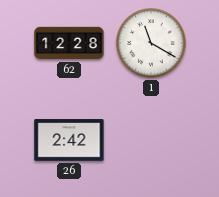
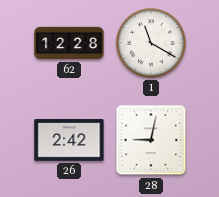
28: none -> 9:02 (151, 140)
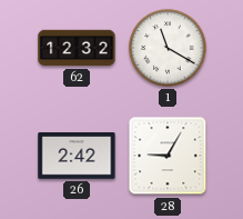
62: 12:28 -> 12:32 (77, 48)
28: 9:02 -> 9:05 (168, 156)
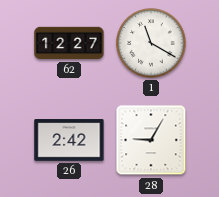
62: 12:32 -> 12:27 (69, 43)
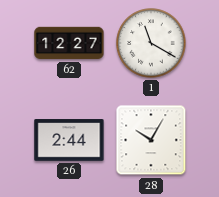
26: 2:42 -> 2:44 (69, 140)
28: 9:05 -> 10:05 (151, 140)
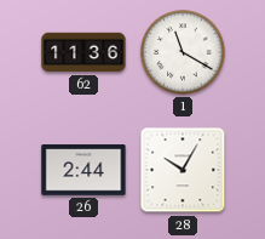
62: 12:27 -> 11:36 (83, 52)
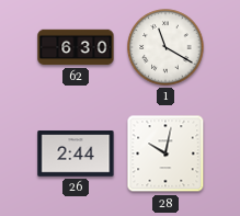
62: 11:36 -> 6:30 (76, 47)
28: 10:05 -> 10:02 (165, 154)
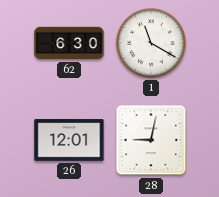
26: 2:44 -> 12:01 (69, 140)
28: 10:02 -> 9:02 (151, 140)
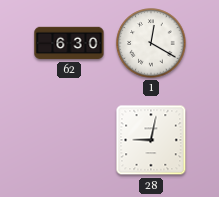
1: 11:20 -> 12:20 (151, 43)
26: 12:01 -> none (69, 140)
